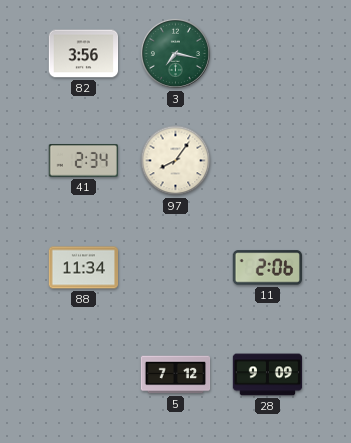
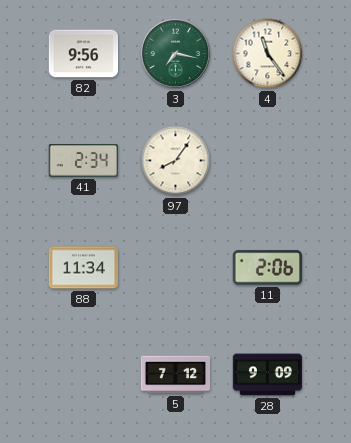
82: 3:56 -> 9:56 (84, 54)
4: none -> 11:24 (268, 54)
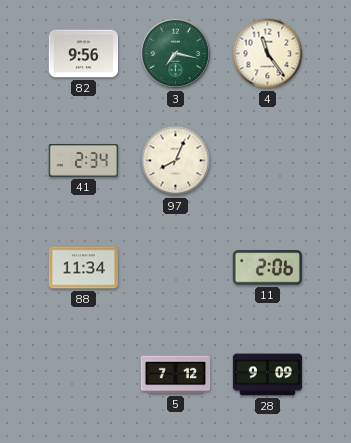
97: 8:06 -> 8:04 (176, 161)
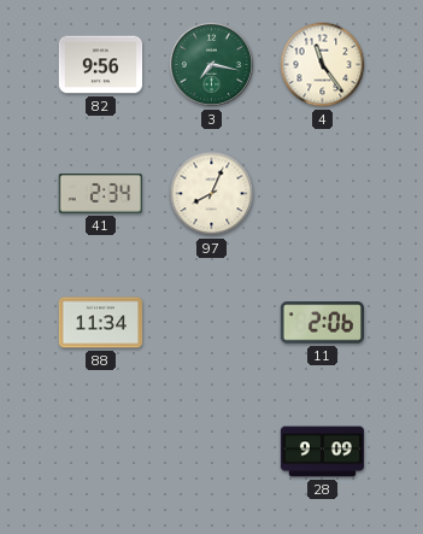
5: 7:12 -> none (176, 375)
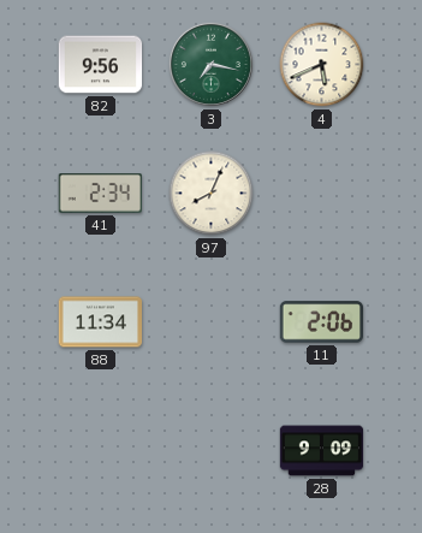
4: 11:24 -> 5:41 (322, 65)
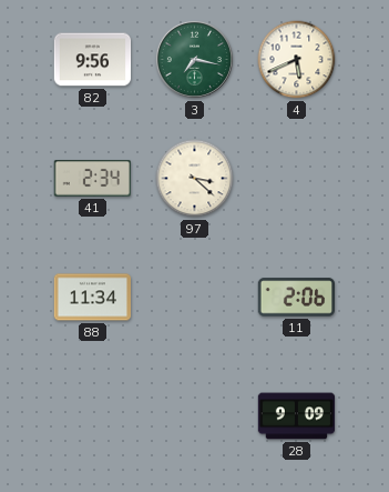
97: 8:04 -> 3:22 (195, 179)
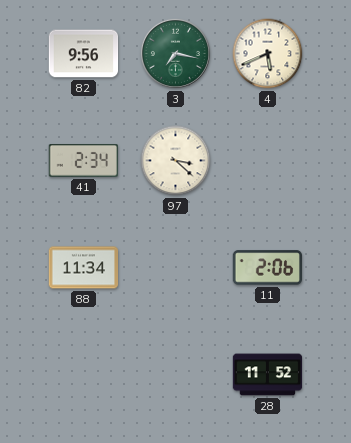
28: 9:09 -> 11:52 (268, 375)
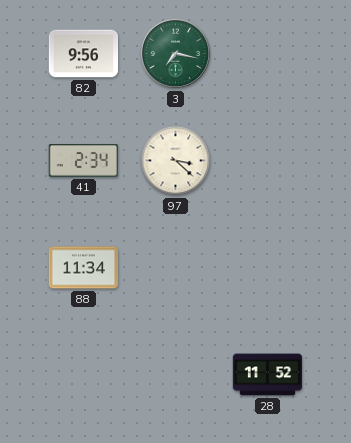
4: 5:41 -> none (268, 54)
11: 2:06 -> none (267, 268)
